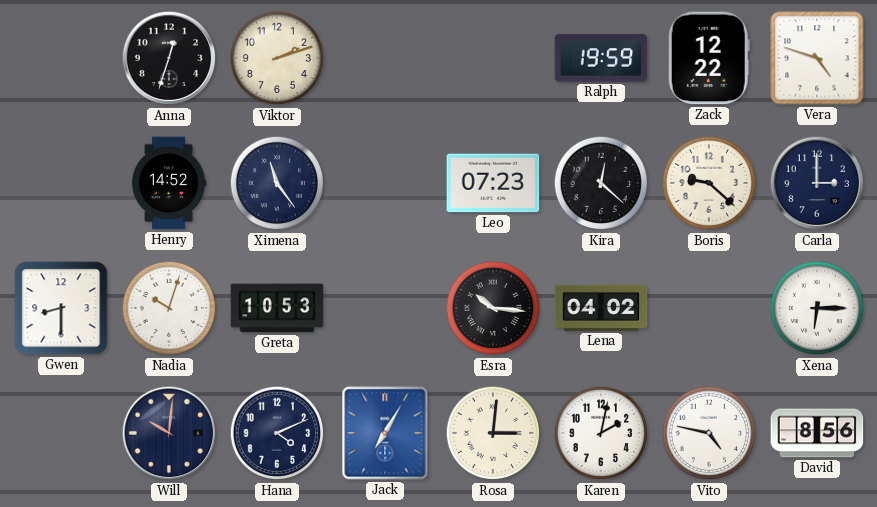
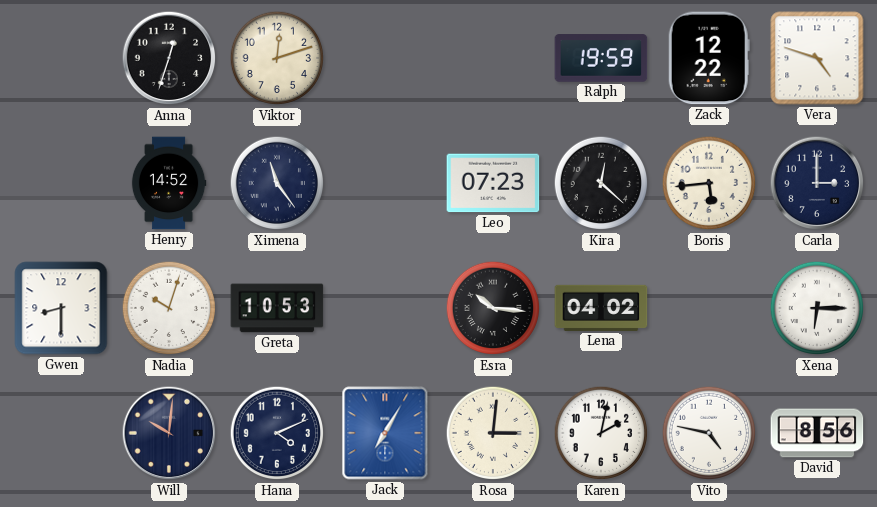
Viktor: 2:12 -> 12:12 (277, 58)
Boris: 9:22 -> 5:44 (709, 183)
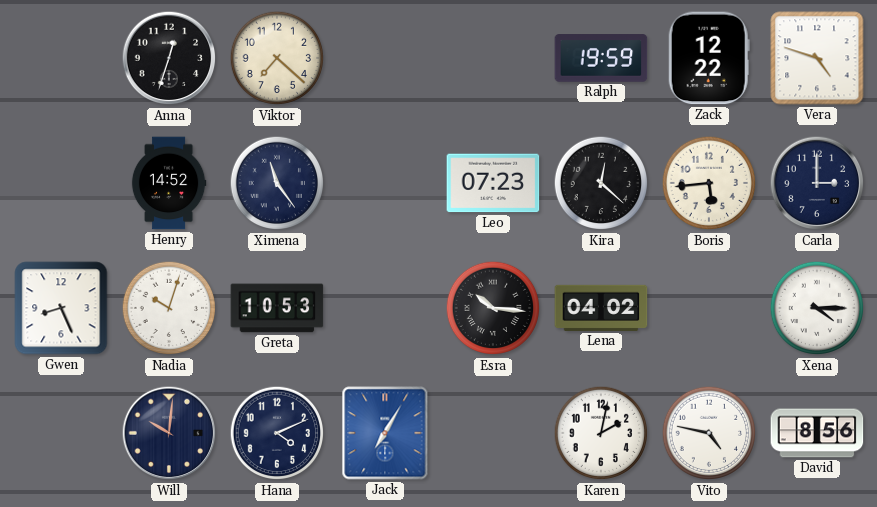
Viktor: 12:12 -> 7:22 (277, 58)
Gwen: 8:30 -> 8:26 (61, 308)
Xena: 6:15 -> 4:15 (817, 308)
Rosa: 3:01 -> none (493, 433)
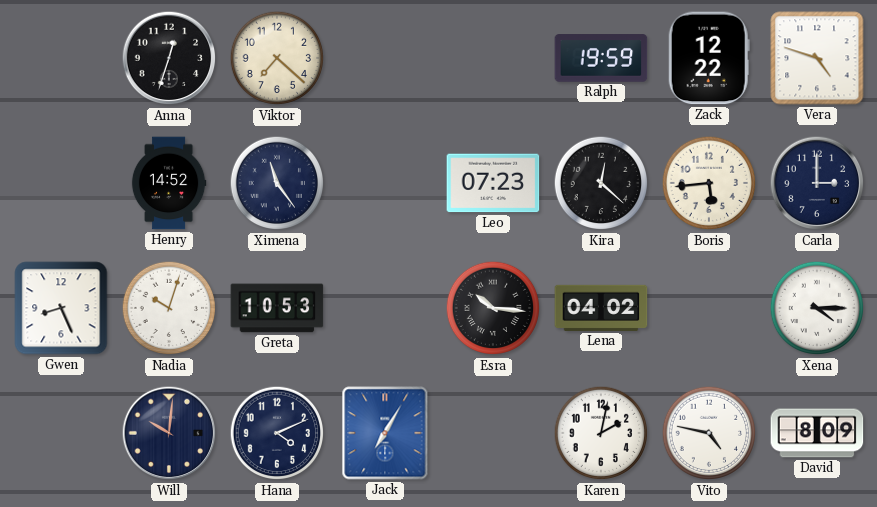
David: 8:56 -> 8:09 (817, 433)
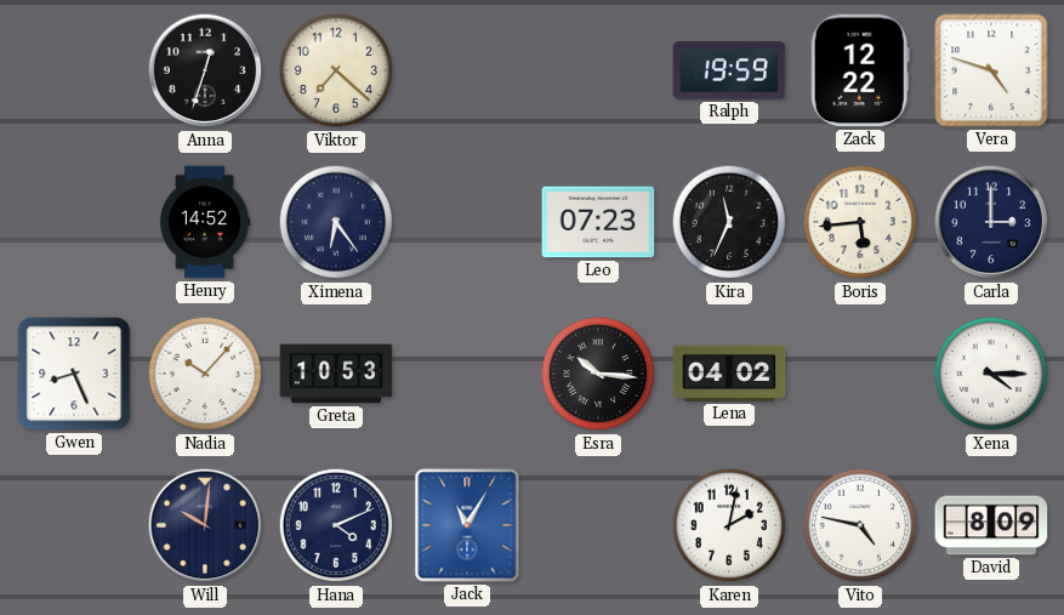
Ximena: 11:24 -> 6:24 (336, 222)
Kira: 12:22 -> 11:34 (729, 222)
Nadia: 10:03 -> 10:07 (205, 374)
Jack: 7:05 -> 11:05 (467, 525)
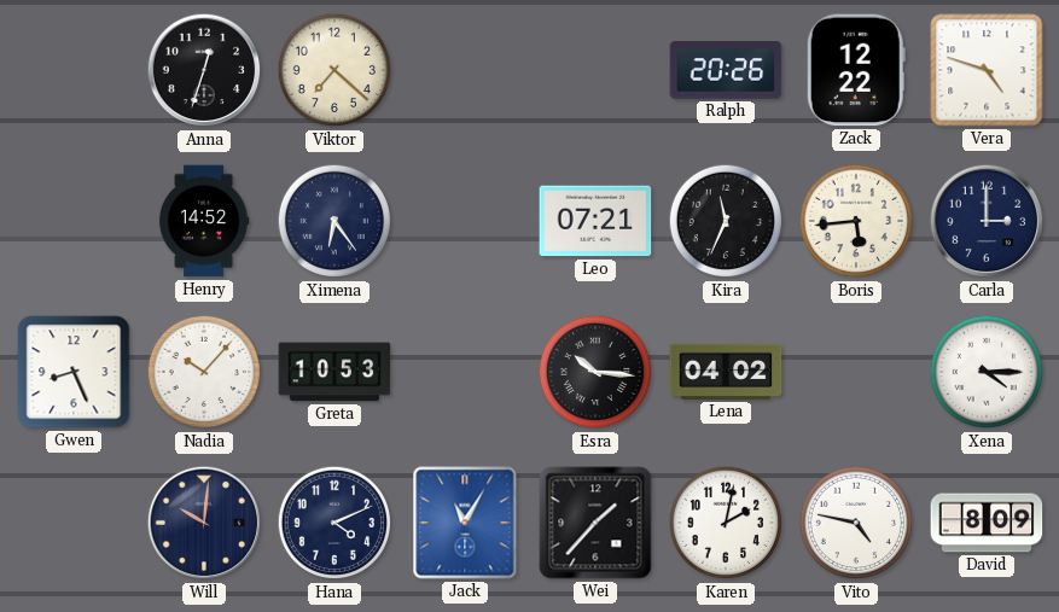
Ralph: 19:59 -> 20:26 (726, 70)
Leo: 07:23 -> 07:21 (595, 221)
Wei: none -> 1:37 (595, 523)
